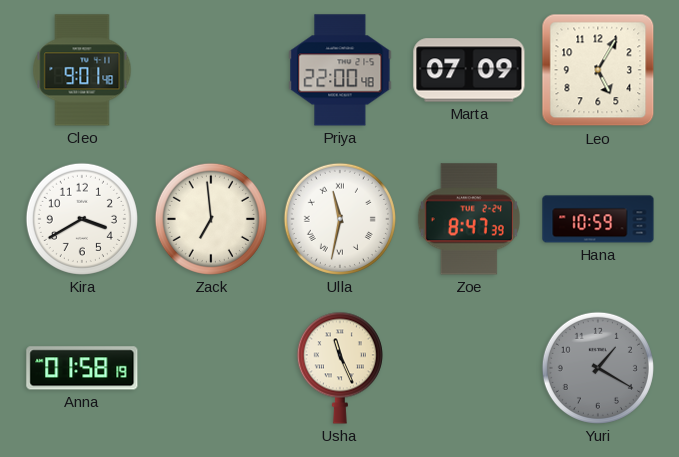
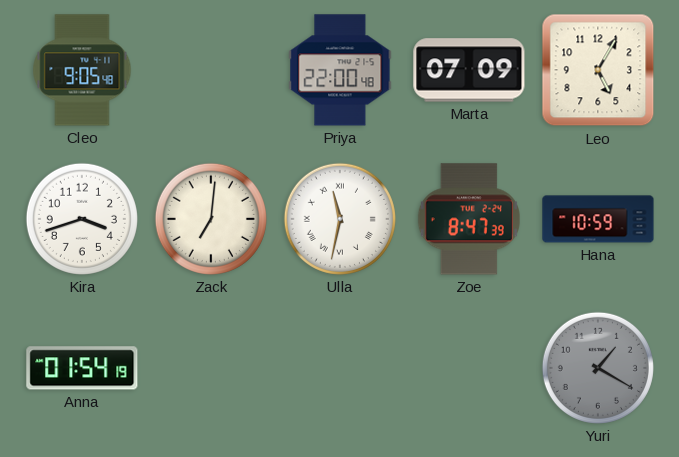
Cleo: 9:01 -> 9:05 (82, 70)
Kira: 3:40 -> 3:42 (82, 219)
Zack: 6:59 -> 7:01 (211, 219)
Anna: 01:58 -> 01:54 (82, 368)
Usha: 11:26 -> none (340, 368)
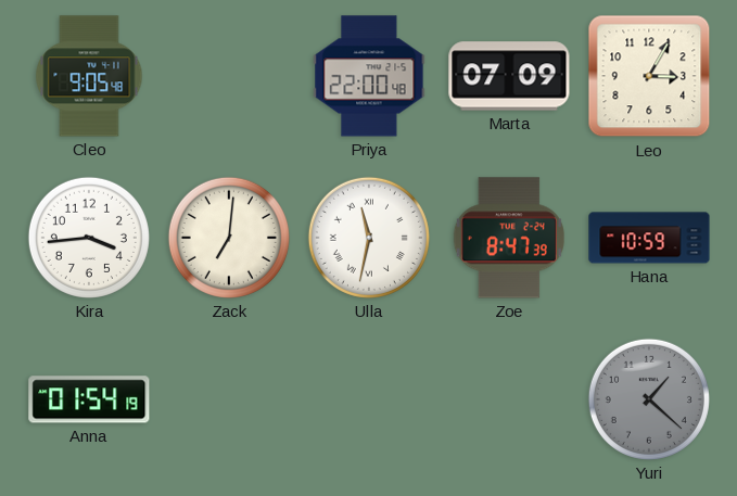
Leo: 5:05 -> 3:05 (649, 76)
Kira: 3:42 -> 3:44 (89, 238)
Yuri: 1:20 -> 1:22 (649, 399)
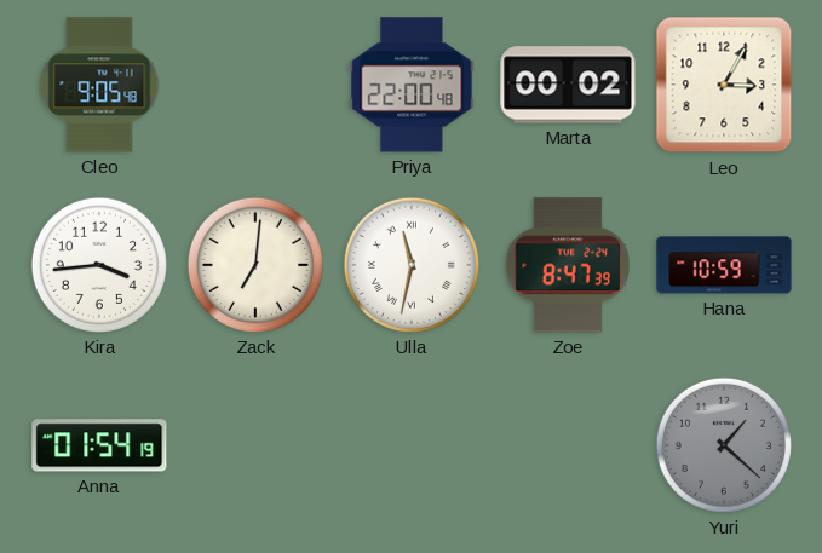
Marta: 07:09 -> 00:02 (568, 85)
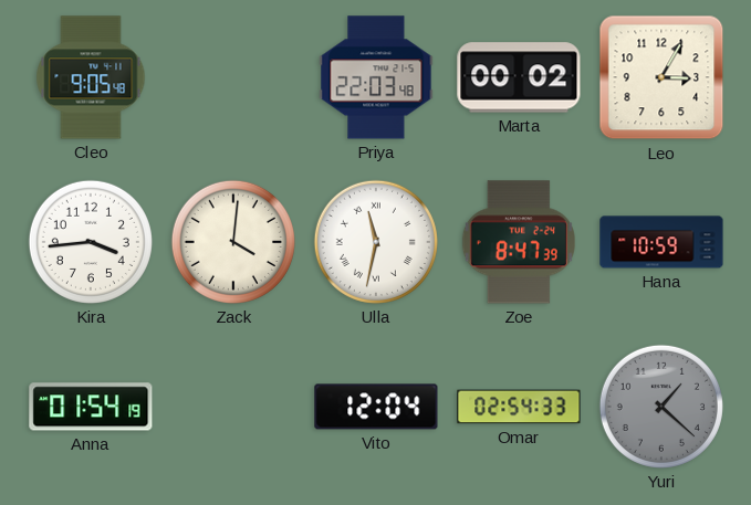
Priya: 22:00 -> 22:03 (376, 77)
Zack: 7:01 -> 4:01 (233, 242)
Vito: none -> 12:04 (376, 407)
Omar: none -> 02:54 (519, 407)
